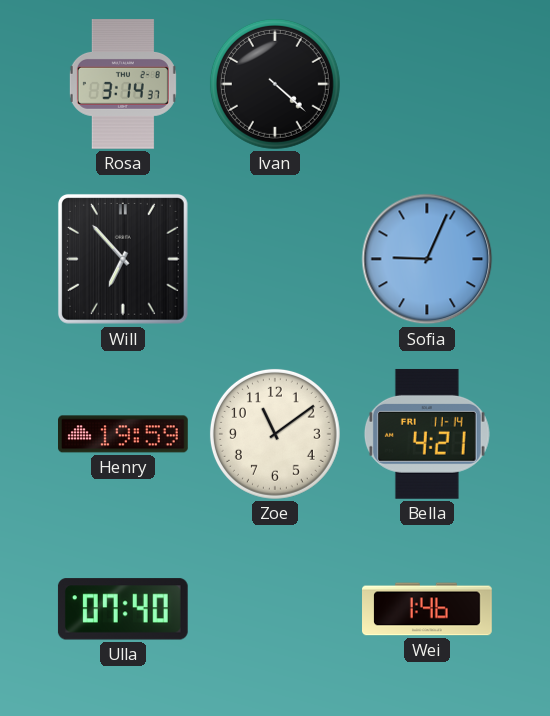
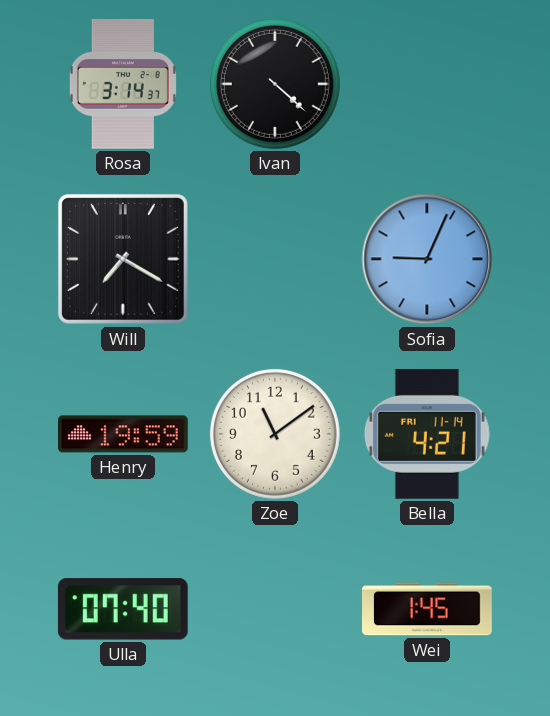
Will: 6:53 -> 7:20 (123, 259)
Wei: 1:46 -> 1:45 (428, 609)
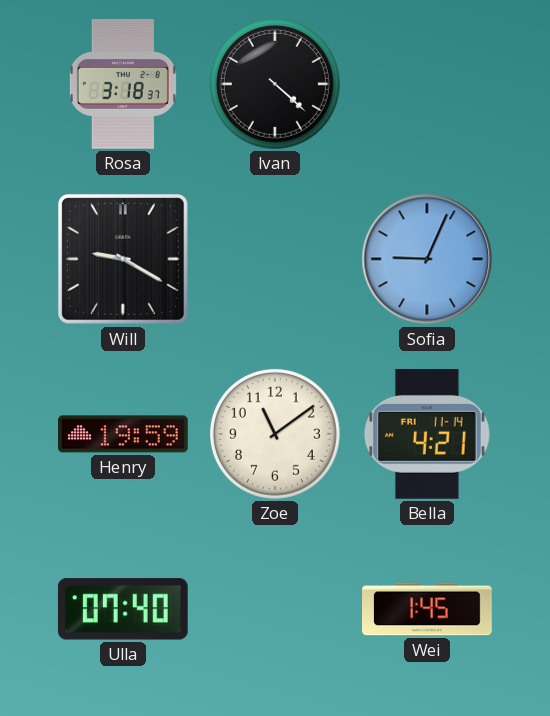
Rosa: 3:14 -> 3:18 (123, 85)
Will: 7:20 -> 9:20 (123, 259)
